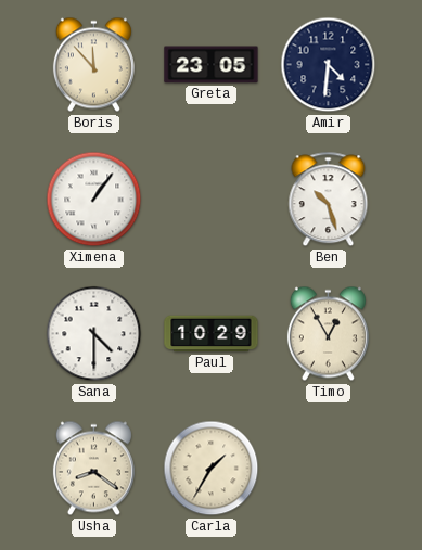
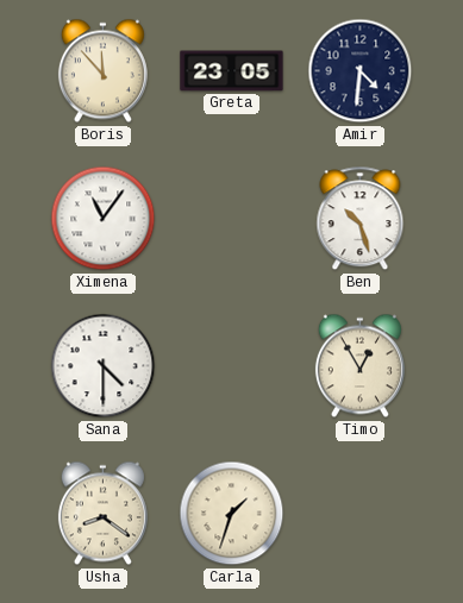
Ximena: 1:06 -> 11:06 (104, 219)
Paul: 10:29 -> none (212, 334)
Carla: 1:35 -> 1:33 (232, 514)
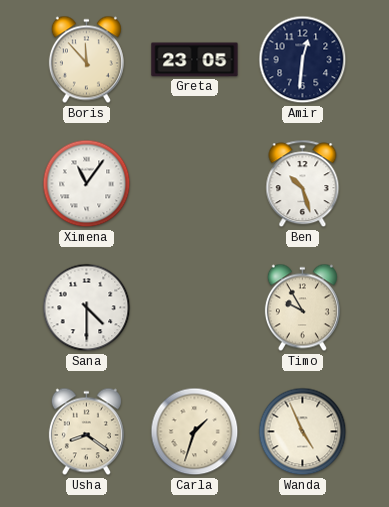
Amir: 4:31 -> 12:31 (303, 60)
Timo: 12:55 -> 9:55 (302, 308)
Wanda: none -> 4:56 (303, 432)
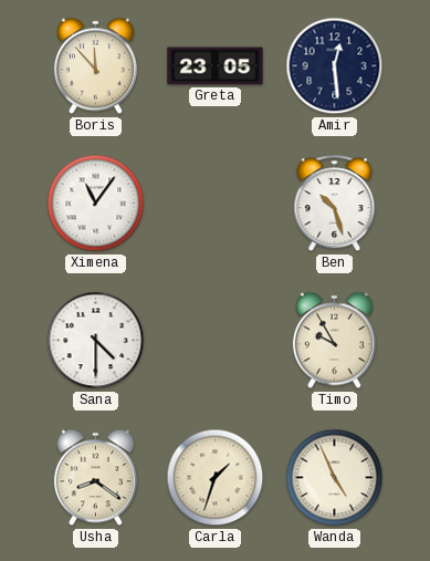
Amir: 12:31 -> 12:29 (335, 66)
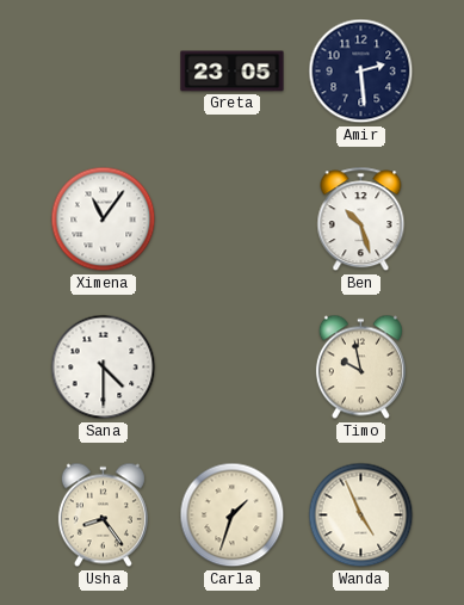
Boris: 11:53 -> none (95, 66)
Amir: 12:29 -> 2:29 (361, 72)
Timo: 9:55 -> 9:58 (360, 368)
Usha: 8:21 -> 8:24 (103, 516)
